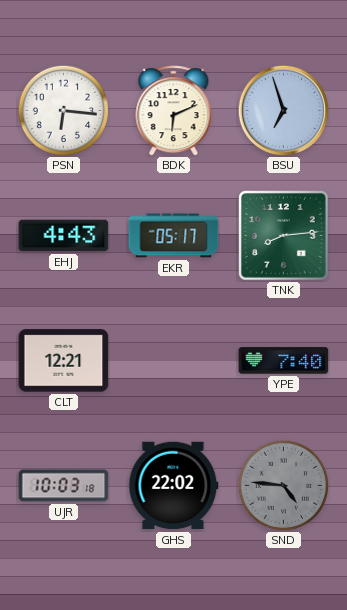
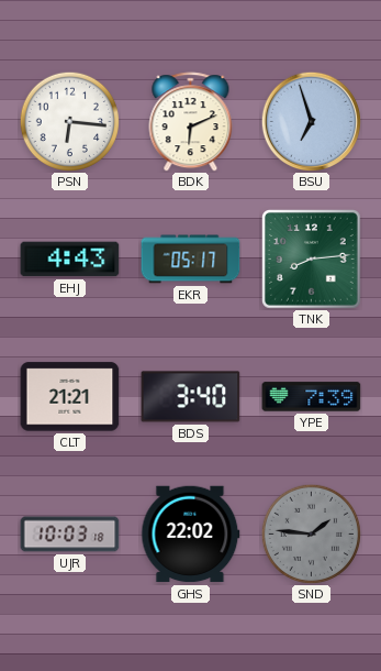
CLT: 12:21 -> 21:21 (70, 397)
BDS: none -> 3:40 (191, 397)
YPE: 7:40 -> 7:39 (312, 397)
SND: 4:46 -> 1:46 (311, 533)
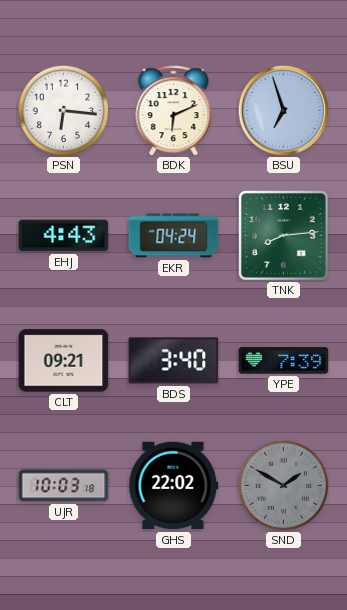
EKR: 05:17 -> 04:24 (174, 236)
CLT: 21:21 -> 09:21 (64, 361)
SND: 1:46 -> 1:50 (283, 485)
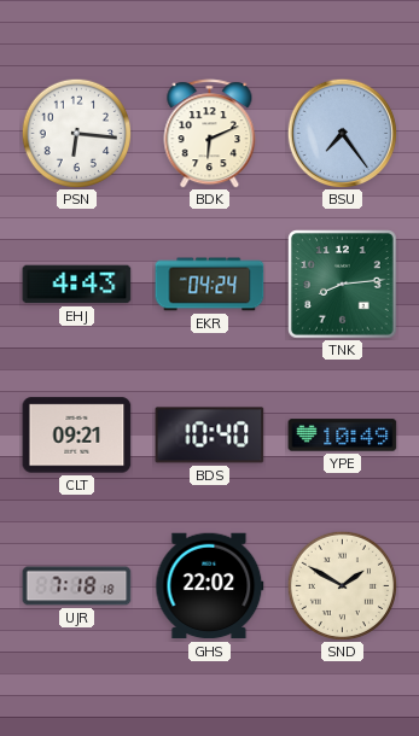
BSU: 6:57 -> 7:24 (342, 133)
BDS: 3:40 -> 10:40 (210, 436)
YPE: 7:39 -> 10:49 (343, 436)
UJR: 10:03 -> 7:18 (77, 586)
SND dial: grey -> cream (342, 585)
